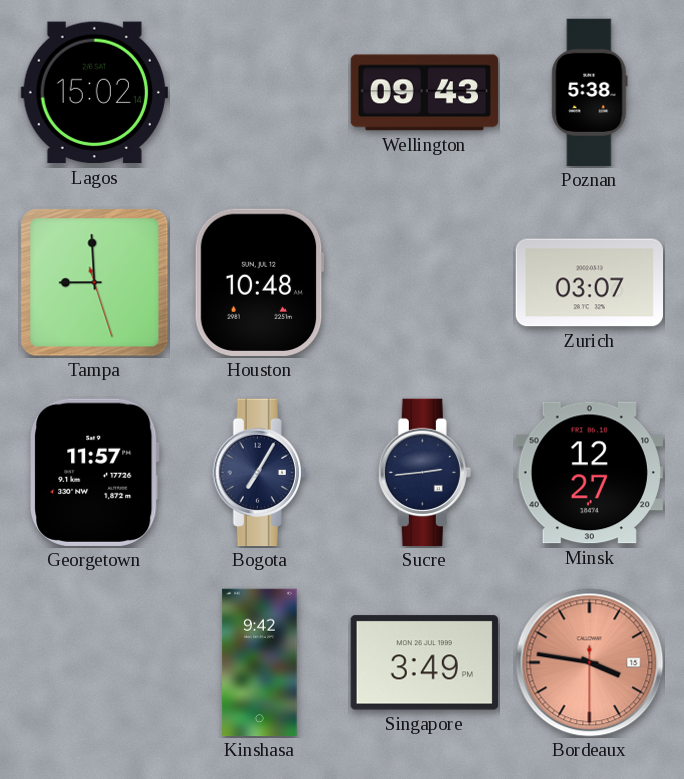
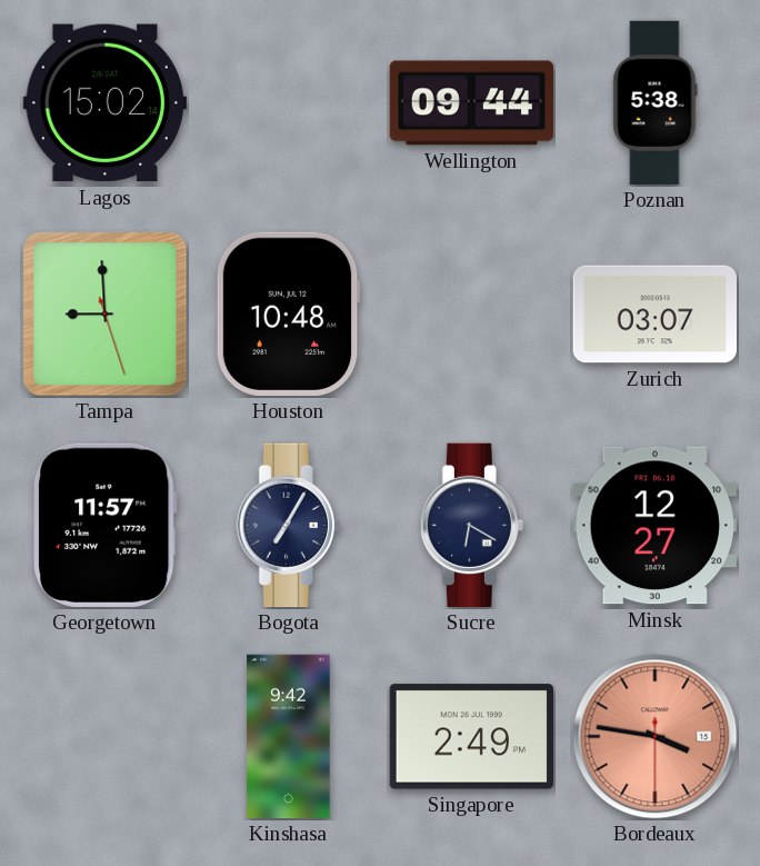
Wellington: 09:43 -> 09:44 (472, 103)
Sucre: 2:44 -> 6:20 (471, 526)
Singapore: 3:49 -> 2:49 (471, 737)
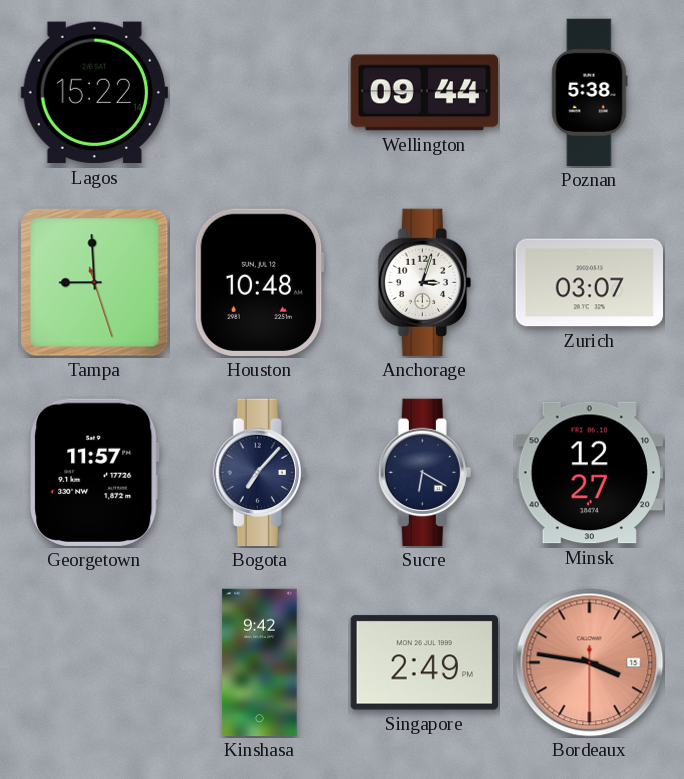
Lagos: 15:02 -> 15:22 (94, 93)
Anchorage: none -> 3:03 (424, 283)
Bogota: 7:05 -> 7:07 (259, 473)
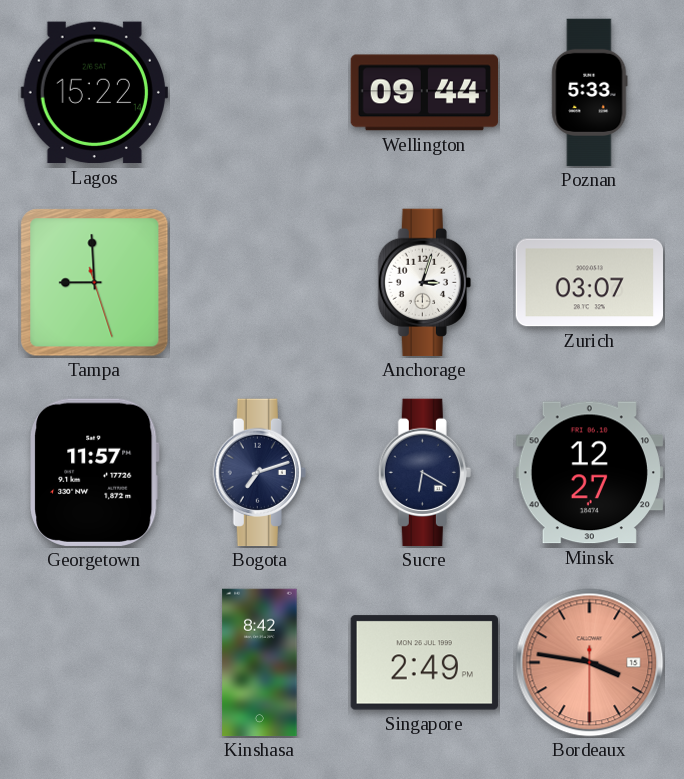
Poznan: 5:38 -> 5:33 (590, 93)
Houston: 10:48 -> none (259, 282)
Bogota: 7:07 -> 7:12 (259, 473)
Kinshasa: 9:42 -> 8:42 (260, 663)
